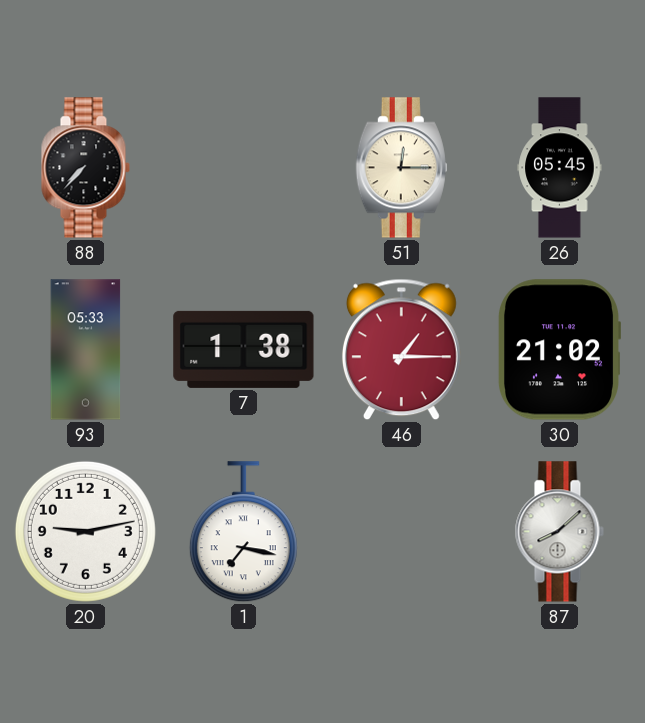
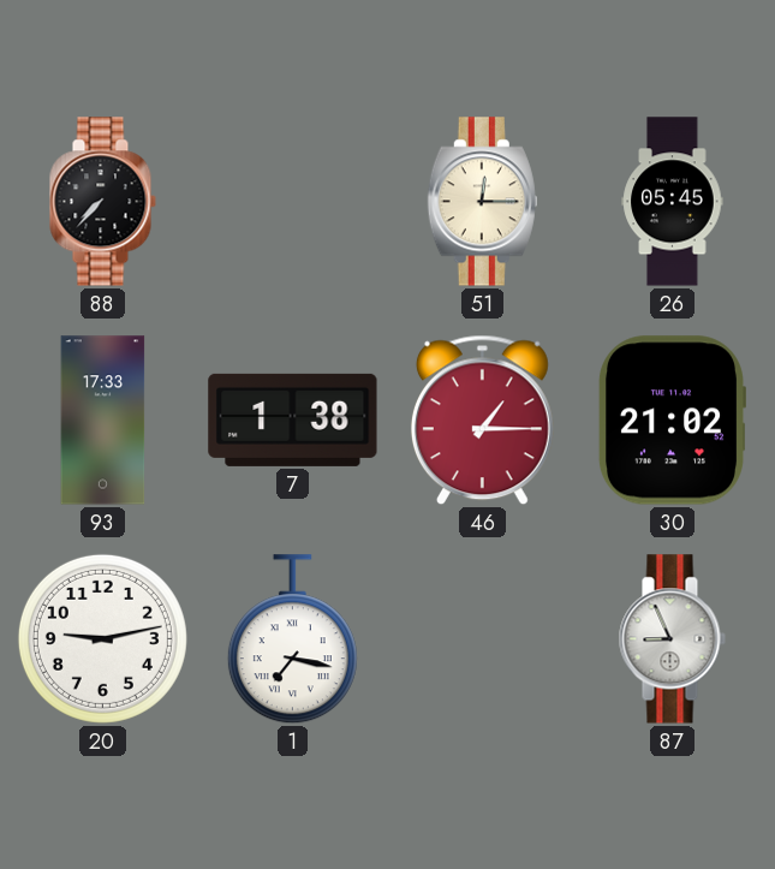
93: 05:33 -> 17:33 (103, 421)
87: 8:08 -> 8:56 (672, 639)
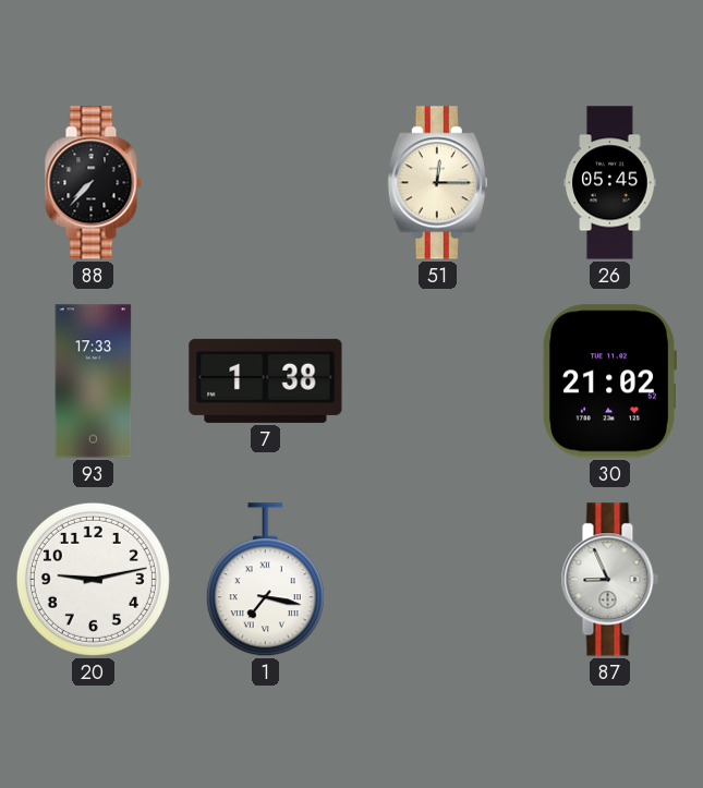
46: 1:15 -> none (482, 421)
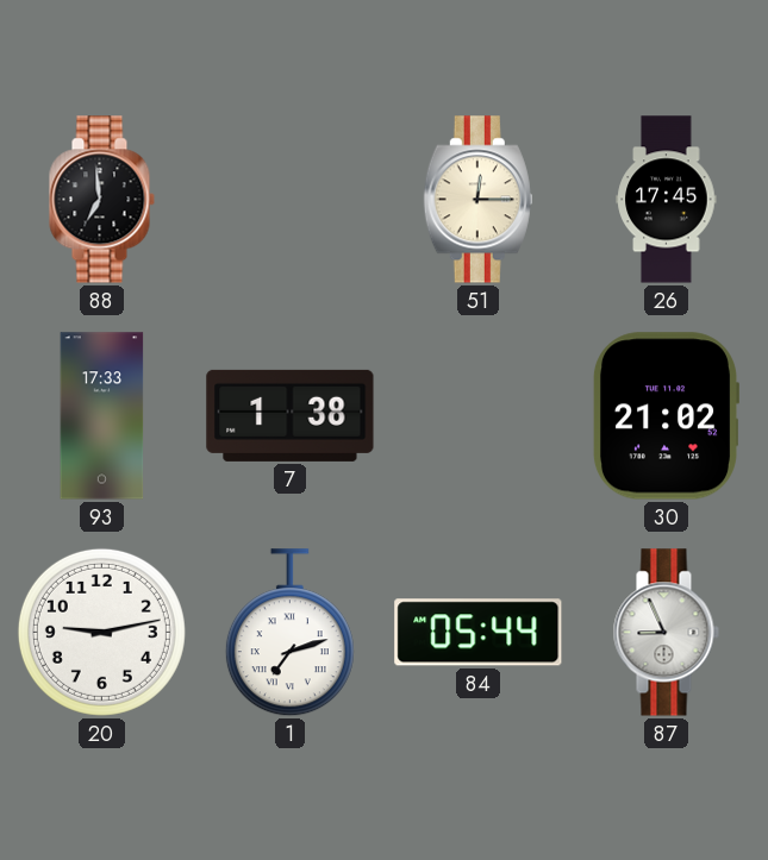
88: 7:37 -> 6:59 (101, 200)
26: 05:45 -> 17:45 (667, 200)
1: 7:17 -> 7:12 (289, 633)
84: none -> 05:44 (479, 633)
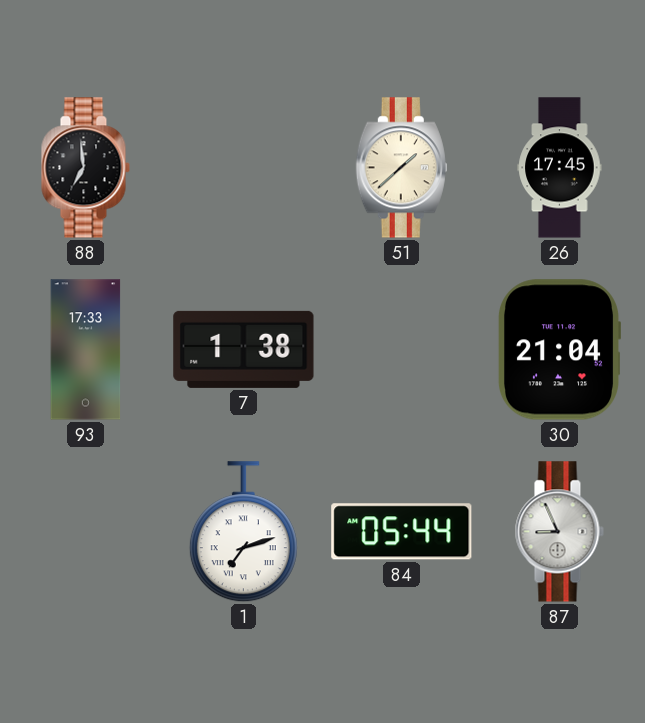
51: 12:15 -> 1:38 (401, 168)
30: 21:02 -> 21:04 (558, 350)
20: 9:13 -> none (101, 632)
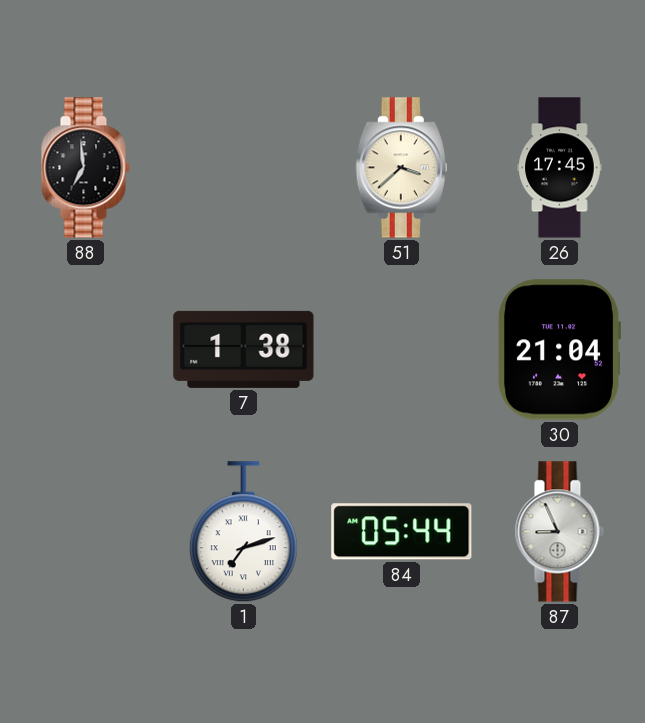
51: 1:38 -> 3:38 (401, 168)
93: 17:33 -> none (86, 350)
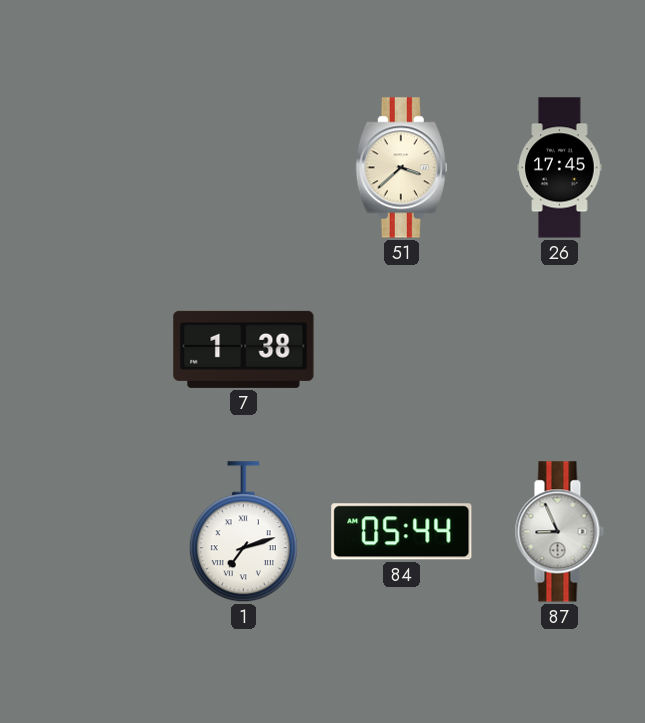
88: 6:59 -> none (85, 168)
30: 21:04 -> none (558, 350)
